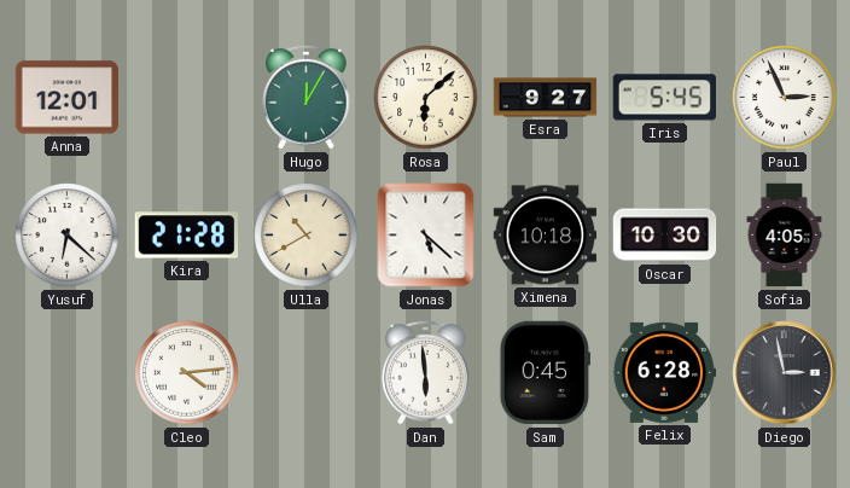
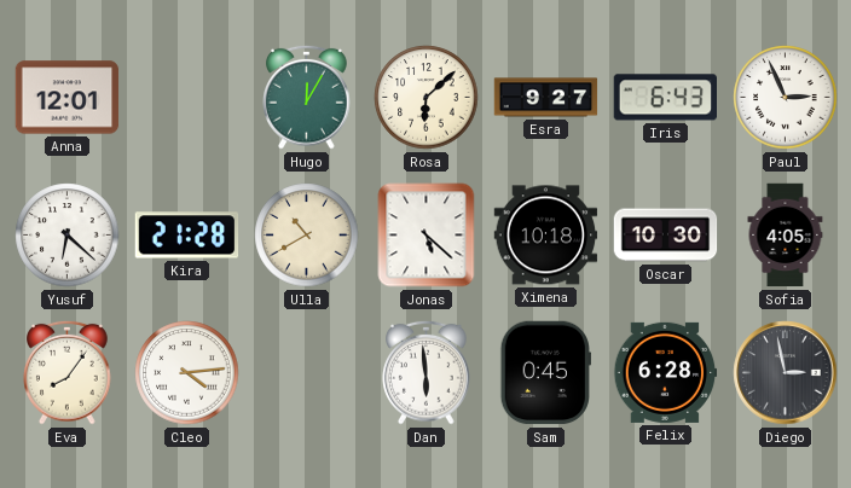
Iris: 5:45 -> 6:43 (665, 98)
Eva: none -> 8:06 (68, 372)
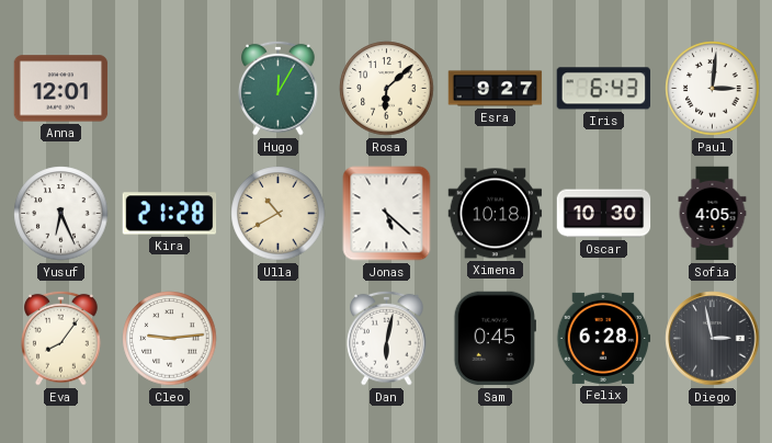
Paul: 2:56 -> 3:01 (713, 89)
Yusuf: 6:22 -> 6:26 (61, 214)
Cleo: 4:14 -> 9:14 (170, 339)
Dan: 5:59 -> 6:02 (387, 338)
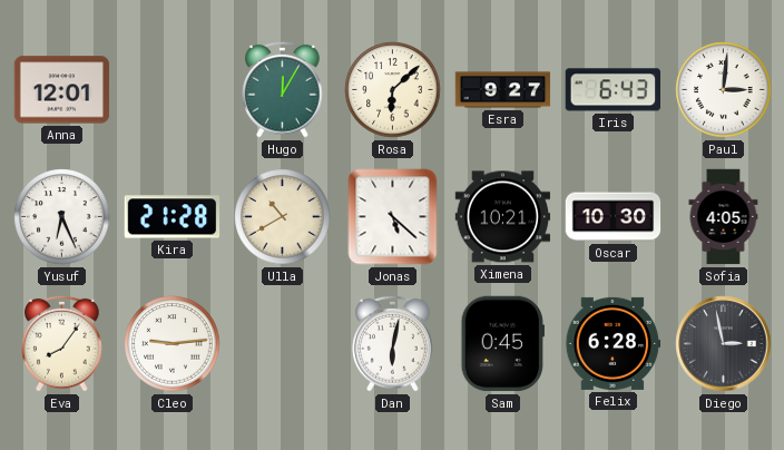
Ximena: 10:18 -> 10:21 (503, 217)
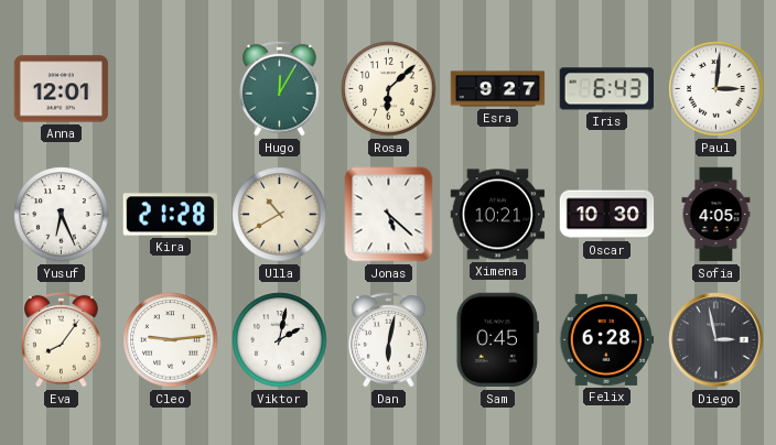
Viktor: none -> 2:02 (280, 340)
